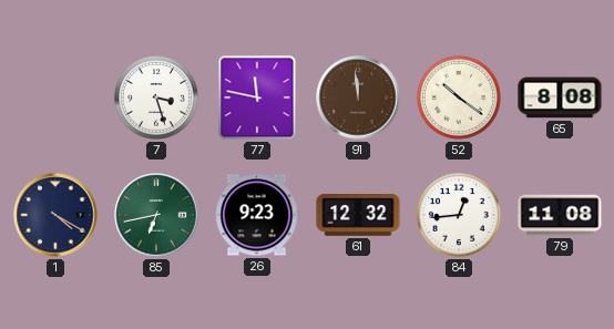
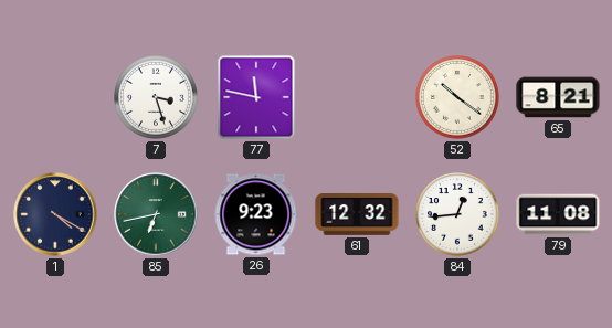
91: 11:59 -> none (358, 97)
65: 8:08 -> 8:21 (558, 97)
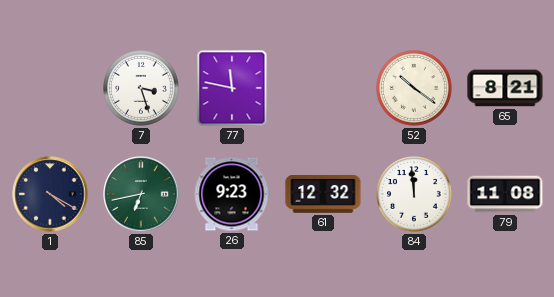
84: 12:44 -> 11:59 (415, 195)
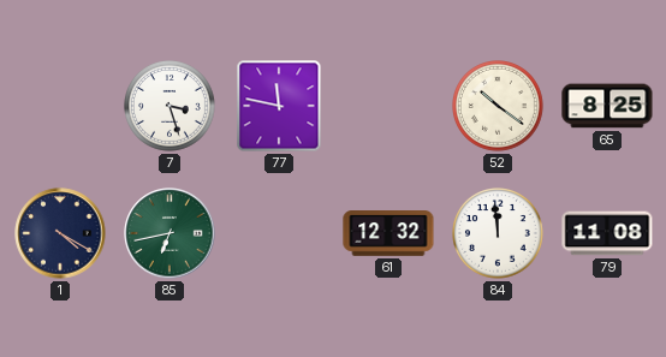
65: 8:21 -> 8:25 (607, 106)
26: 9:23 -> none (232, 194)
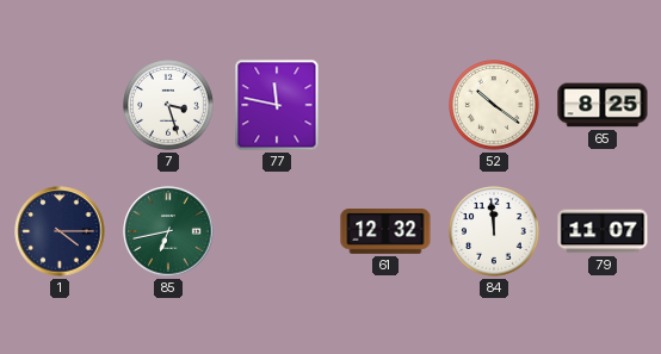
1: 4:20 -> 4:15 (60, 231)
79: 11:08 -> 11:07 (603, 231)
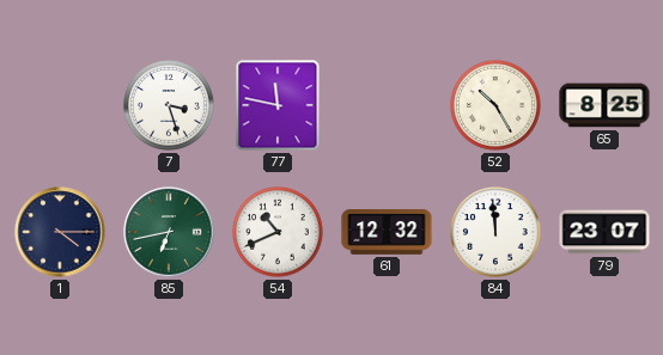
52: 10:21 -> 10:25 (497, 106)
54: none -> 10:41 (279, 233)
79: 11:07 -> 23:07 (604, 232)
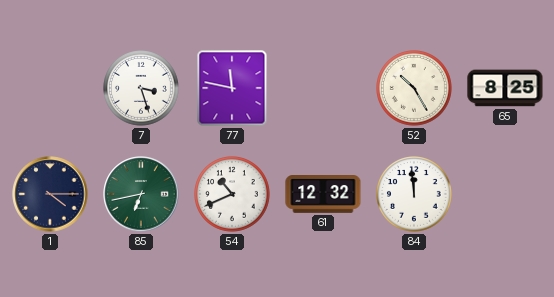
79: 23:07 -> none (604, 232)
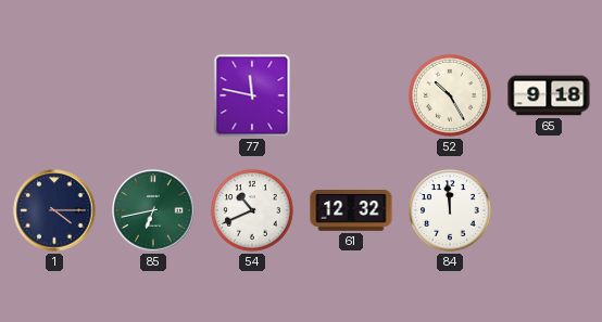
7: 3:27 -> none (142, 89)
65: 8:25 -> 9:18 (549, 95)
